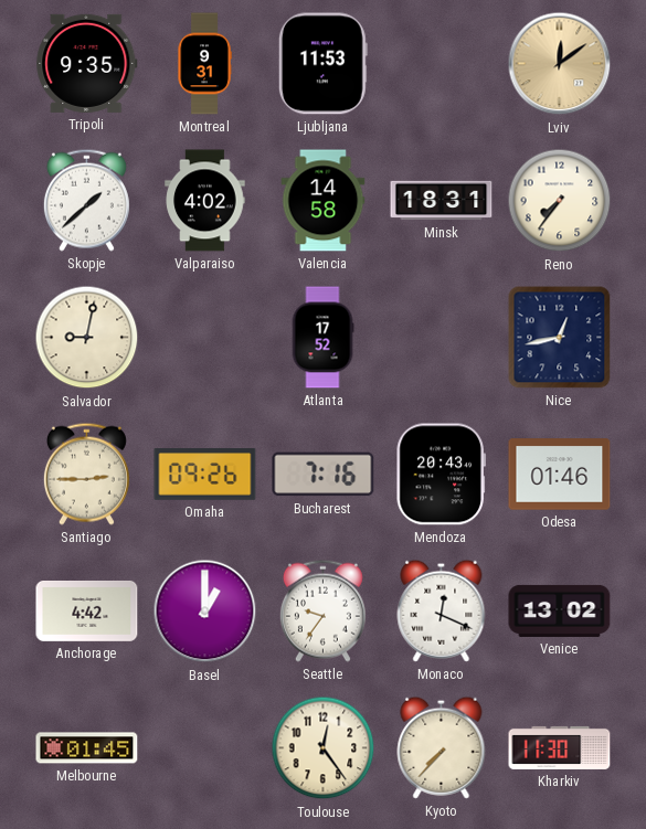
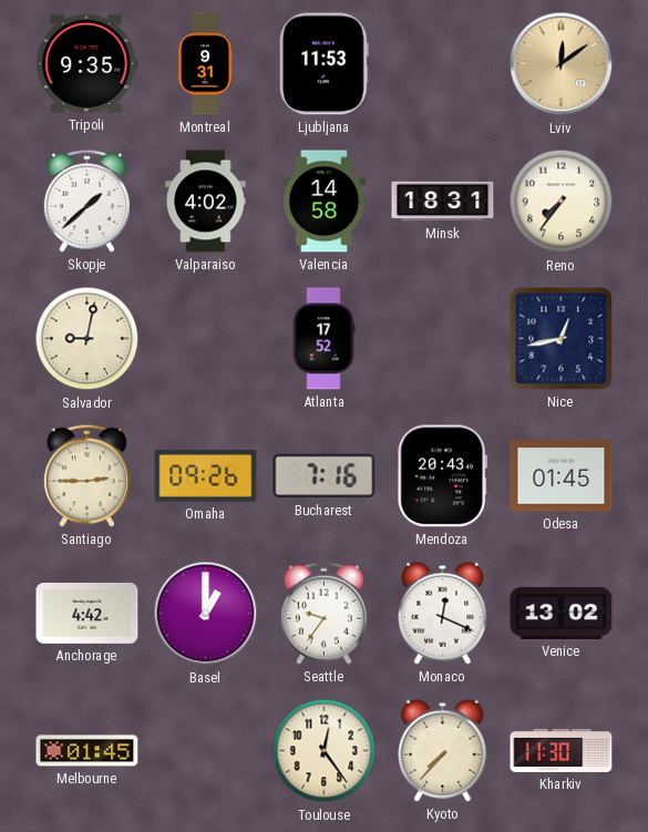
Odesa: 01:46 -> 01:45 (562, 476)
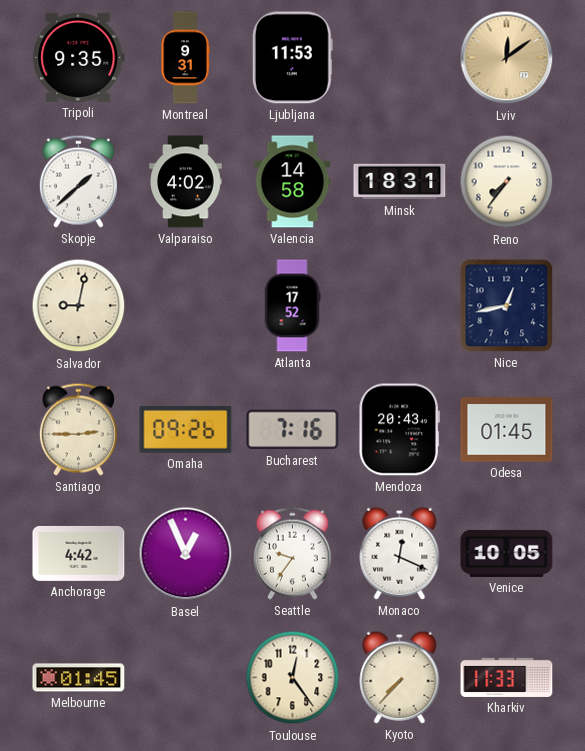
Basel: 1:00 -> 12:56 (186, 554)
Venice: 13:02 -> 10:05 (507, 553)
Kharkiv: 11:30 -> 11:33 (507, 677)
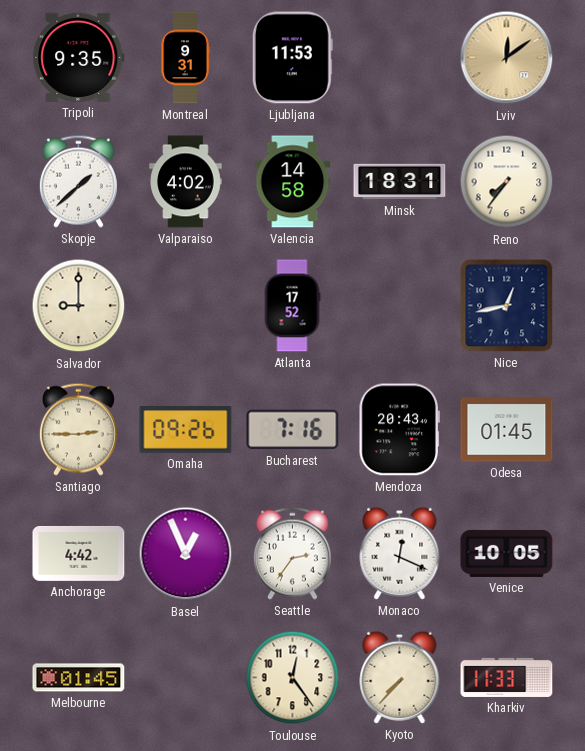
Salvador: 9:02 -> 9:00 (79, 306)
Seattle: 9:36 -> 2:36 (292, 553)
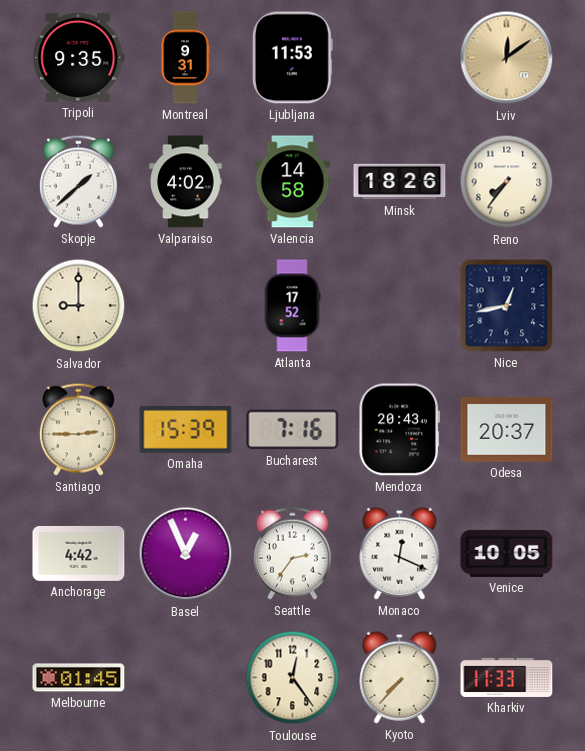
Minsk: 18:31 -> 18:26 (400, 182)
Omaha: 09:26 -> 15:39 (186, 430)
Odesa: 01:45 -> 20:37 (507, 430)
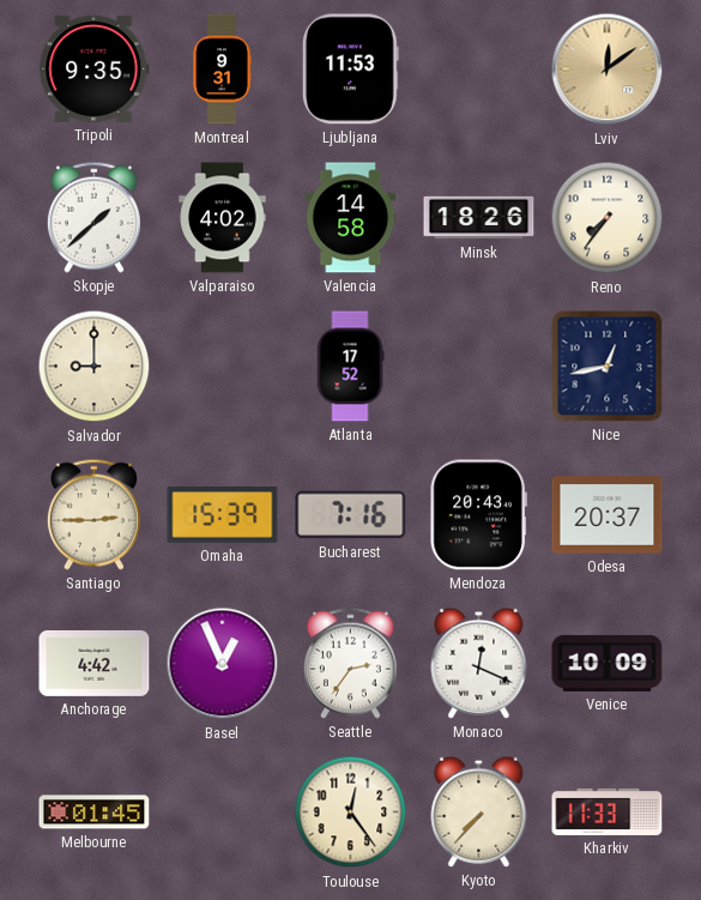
Venice: 10:05 -> 10:09 (608, 663)
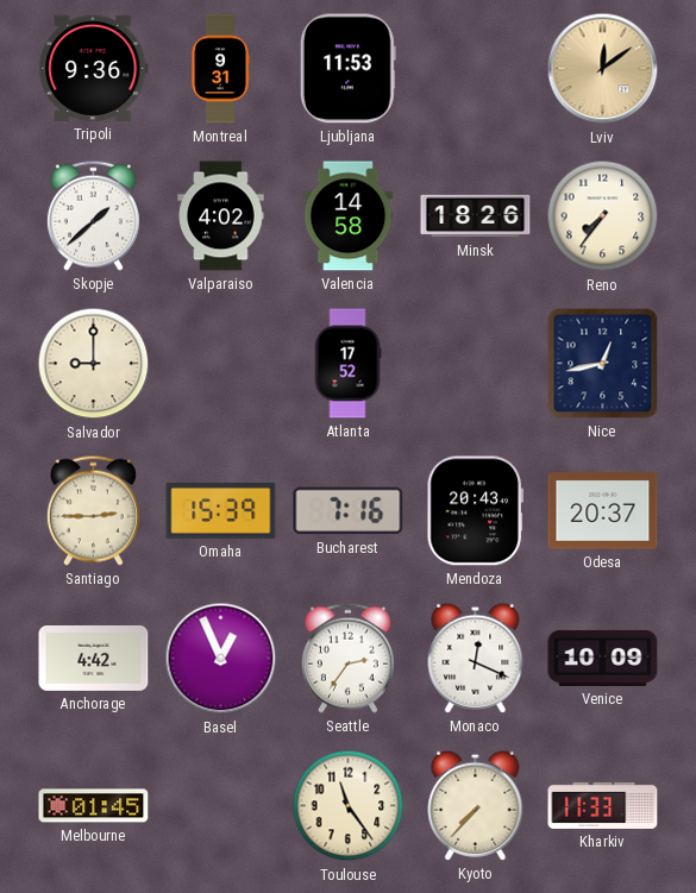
Tripoli: 9:35 -> 9:36 (94, 68)
Toulouse: 12:24 -> 11:24 (349, 806)
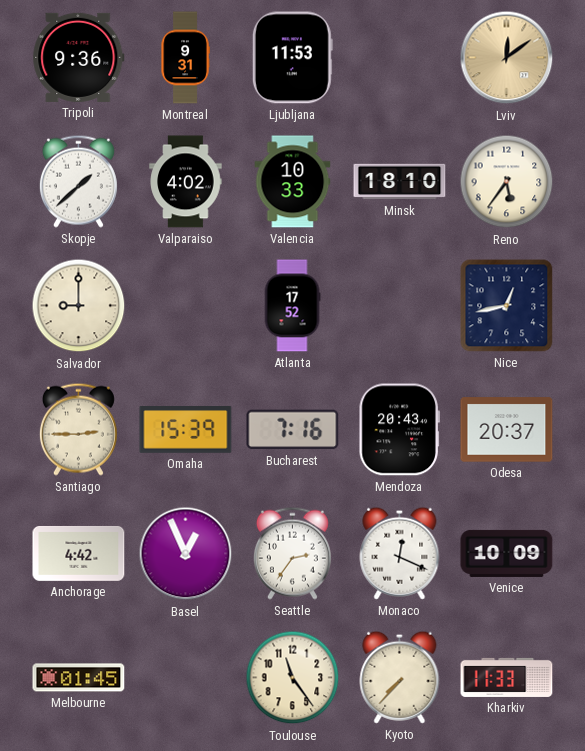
Valencia: 14:58 -> 10:33 (293, 182)
Minsk: 18:26 -> 18:10 (400, 182)
Reno: 7:36 -> 5:36 (507, 182)
